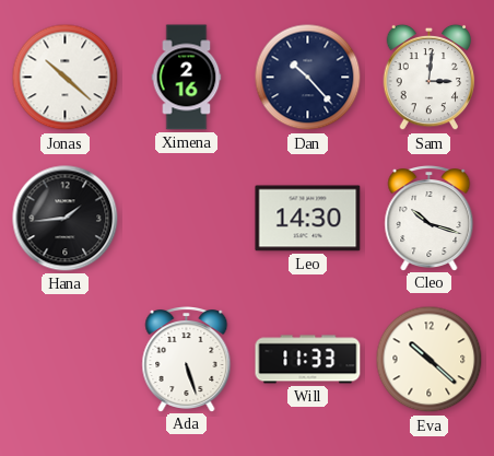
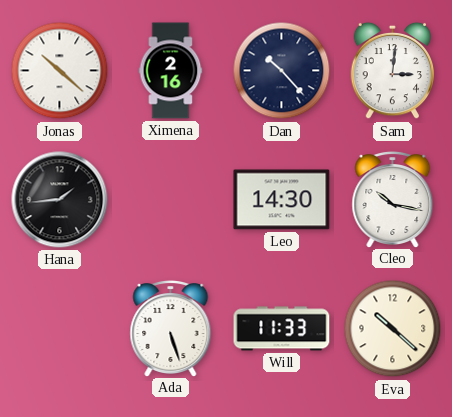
Cleo: 10:18 -> 10:17 (393, 200)
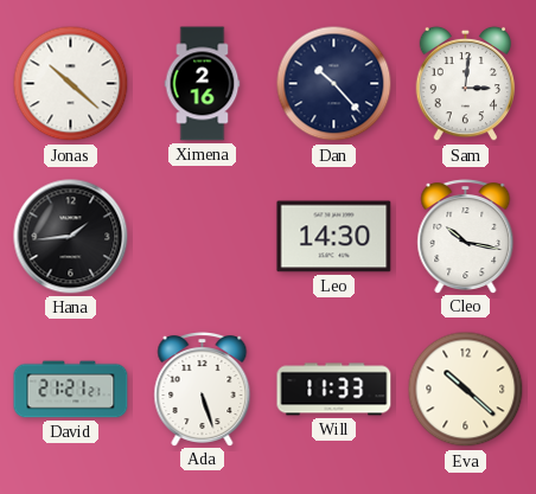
David: none -> 21:21 (71, 390)
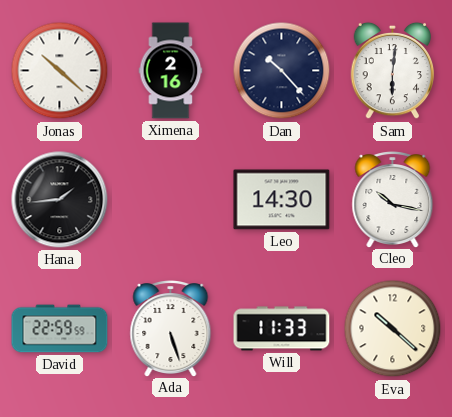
Sam: 3:01 -> 6:01 (393, 71)
David: 21:21 -> 22:59 (60, 329)
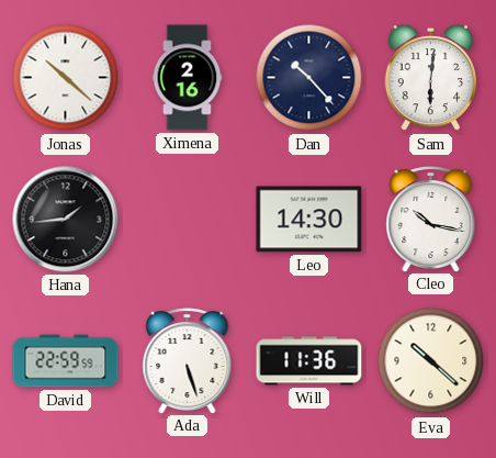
Will: 11:33 -> 11:36 (309, 361)
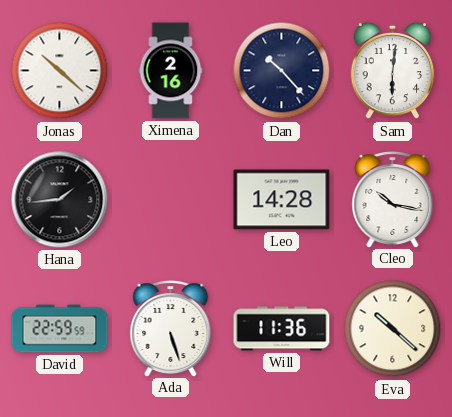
Leo: 14:30 -> 14:28 (282, 200)
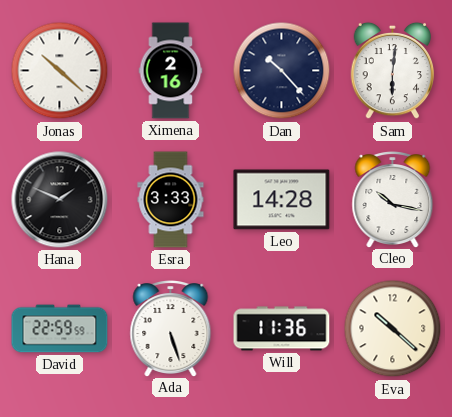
Hana: 1:44 -> 1:49 (60, 200)
Esra: none -> 3:33 (171, 200)
